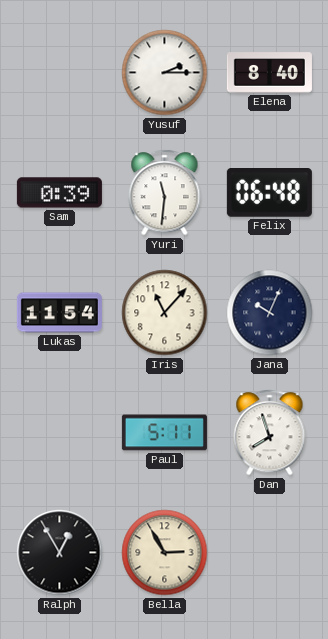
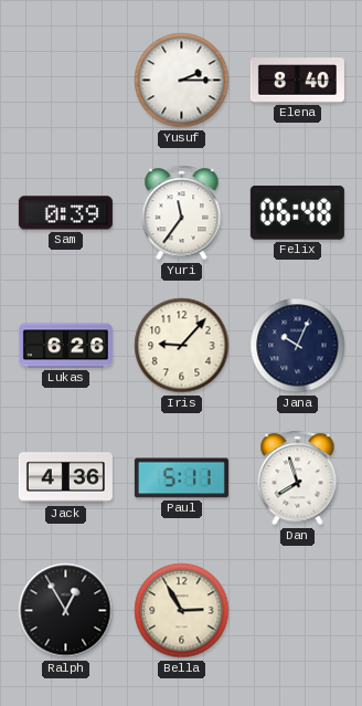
Yuri: 11:31 -> 11:36 (182, 213)
Lukas: 11:54 -> 6:26 (65, 346)
Iris: 11:07 -> 9:07 (182, 346)
Jack: none -> 4:36 (65, 478)
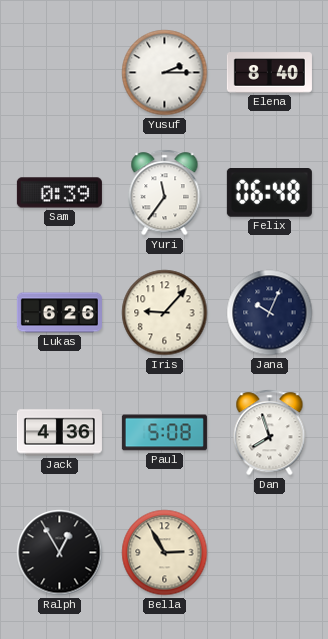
Paul: 5:11 -> 5:08 (164, 433)
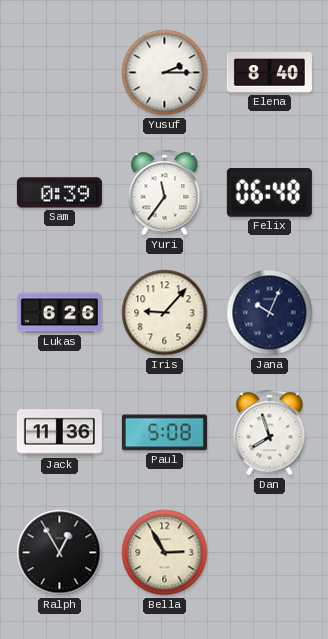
Jack: 4:36 -> 11:36 (59, 433)
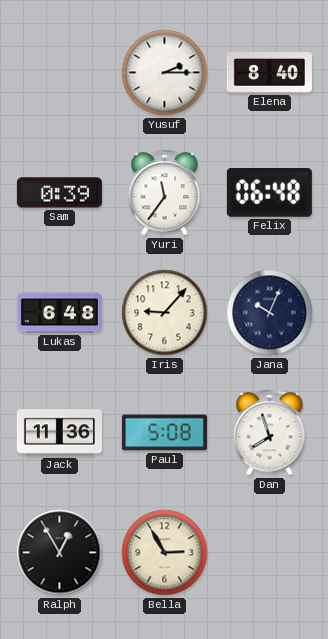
Lukas: 6:26 -> 6:48 (59, 313)
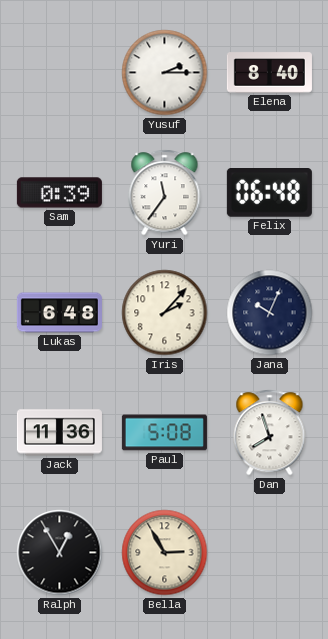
Iris: 9:07 -> 2:07 (165, 313)
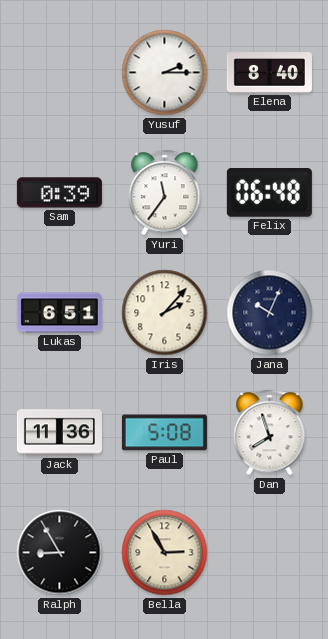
Lukas: 6:48 -> 6:51 (59, 313)
Ralph: 12:55 -> 8:55 (60, 553)
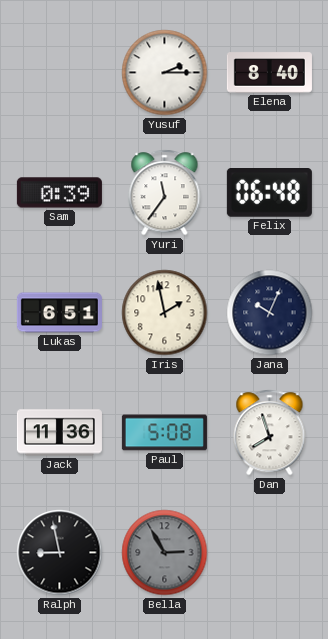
Iris: 2:07 -> 1:58 (165, 313)
Ralph: 8:55 -> 8:58 (60, 553)
Bella dial: cream -> grey (165, 553)
